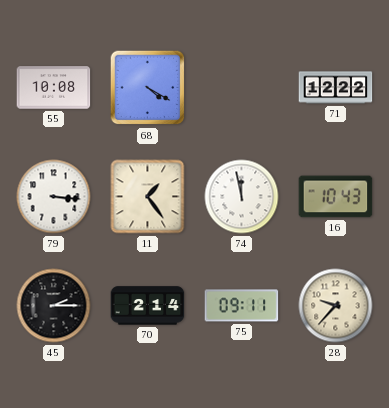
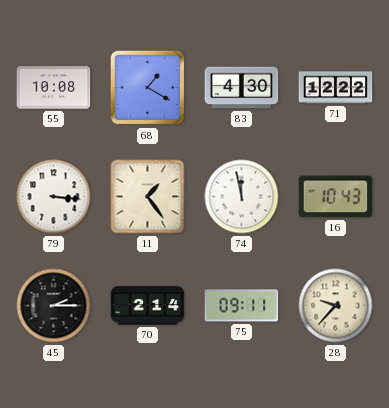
68: 4:20 -> 1:20 (148, 88)
83: none -> 4:30 (242, 88)
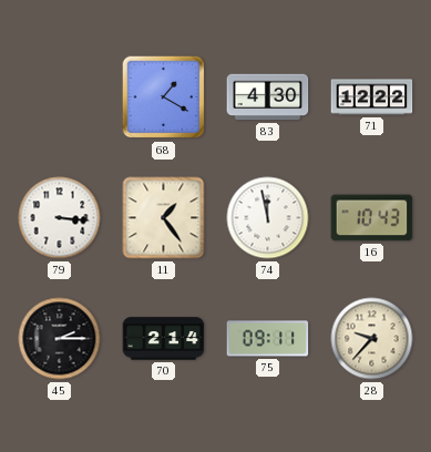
55: 10:08 -> none (54, 88)
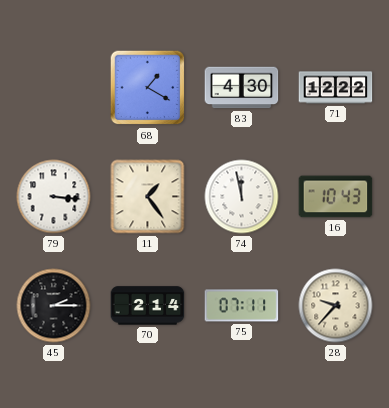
75: 09:11 -> 07:11 (242, 306)
